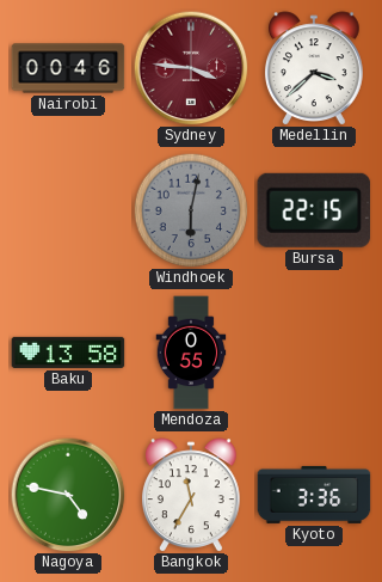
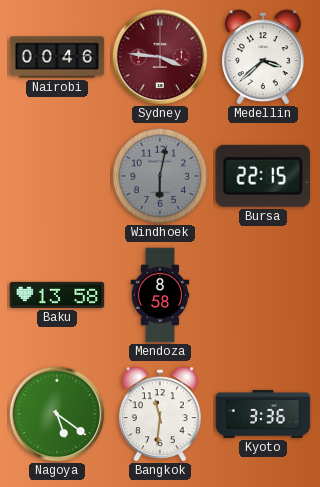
Mendoza: 0:55 -> 8:58 (160, 295)
Nagoya: 4:47 -> 5:21 (57, 414)
Bangkok: 11:35 -> 11:31 (160, 414)
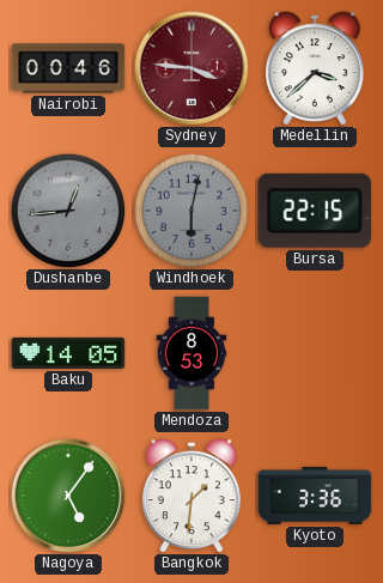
Dushanbe: none -> 12:44 (68, 211)
Baku: 13:58 -> 14:05 (68, 353)
Mendoza: 8:58 -> 8:53 (191, 353)
Nagoya: 5:21 -> 5:06 (68, 496)
Bangkok: 11:31 -> 1:31 (191, 496)
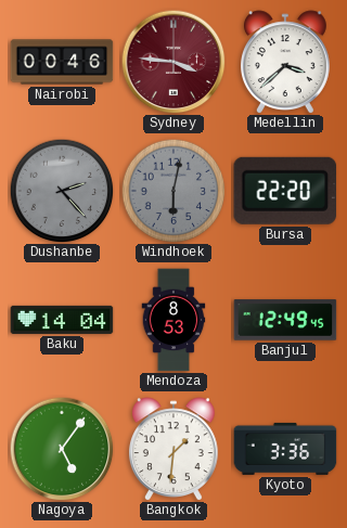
Dushanbe: 12:44 -> 2:23 (62, 191)
Bursa: 22:15 -> 22:20 (285, 191)
Baku: 14:05 -> 14:04 (62, 320)
Banjul: none -> 12:49 (285, 320)
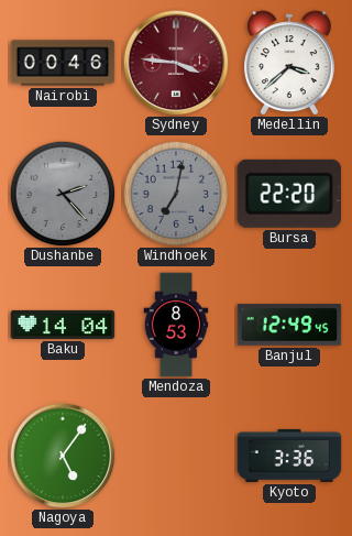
Windhoek: 6:02 -> 7:02 (176, 194)
Bangkok: 1:31 -> none (173, 449)
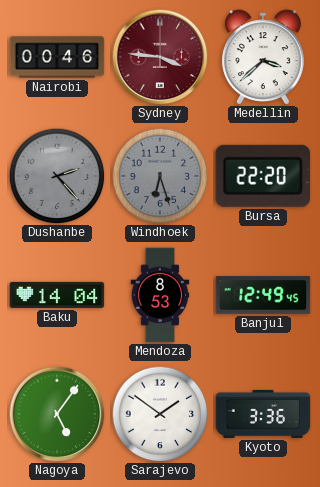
Windhoek: 7:02 -> 6:27 (160, 176)
Sarajevo: none -> 1:51 (160, 414)
